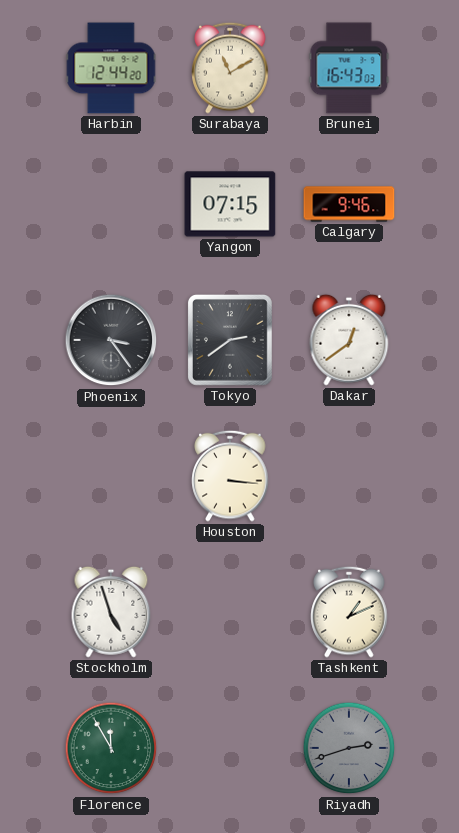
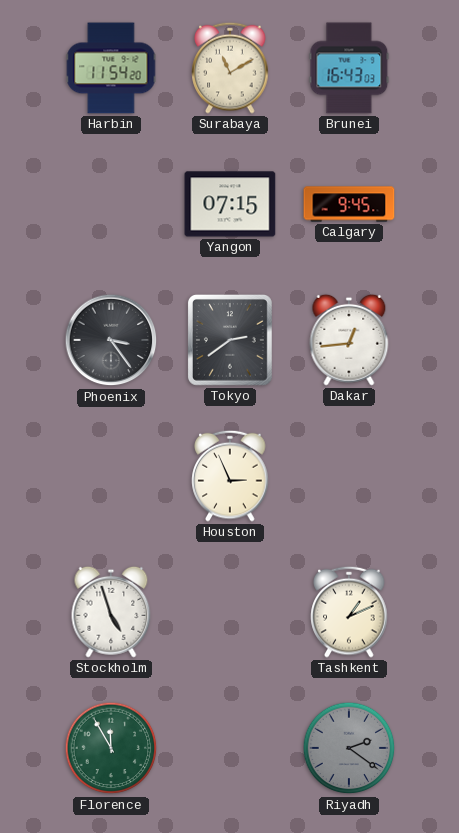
Harbin: 12:44 -> 11:54 (111, 68)
Calgary: 9:46 -> 9:45 (349, 204)
Dakar: 12:39 -> 12:44 (349, 340)
Houston: 3:16 -> 2:56 (230, 476)
Riyadh: 2:42 -> 2:21 (349, 748)
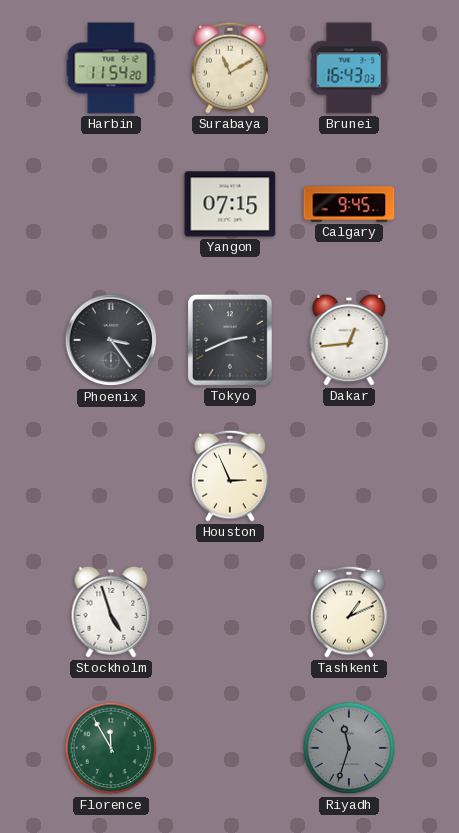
Tokyo: 2:39 -> 2:41 (230, 340)
Riyadh: 2:21 -> 11:33 (349, 748)
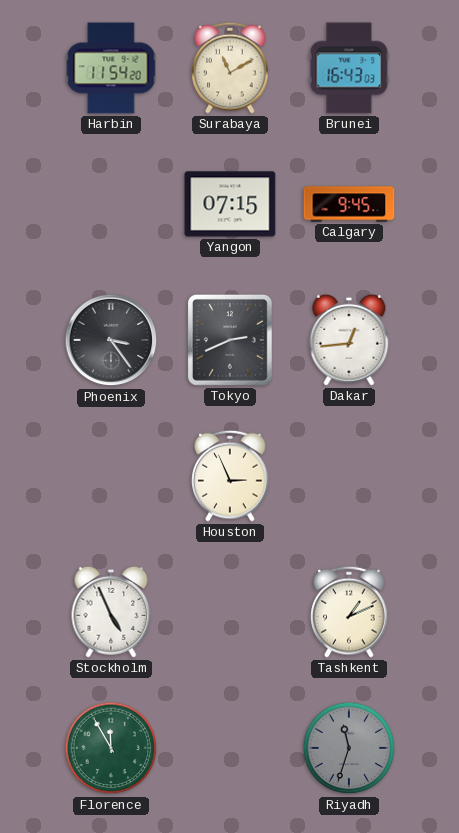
Stockholm: 4:57 -> 4:56 (111, 612)
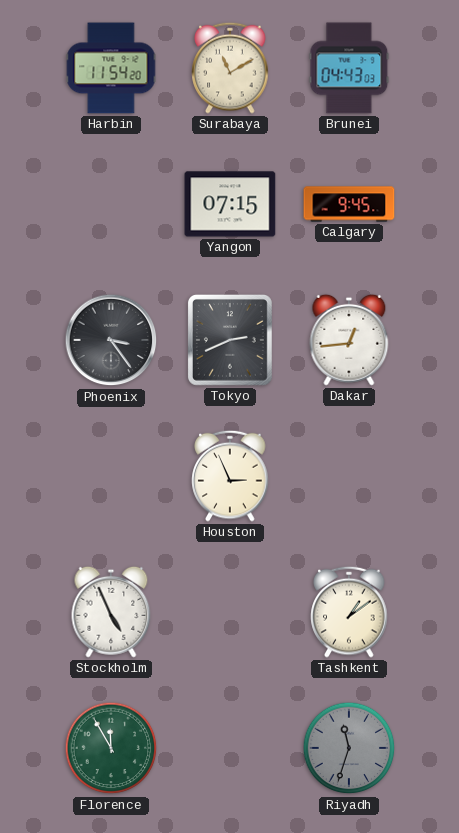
Brunei: 16:43 -> 04:43 (349, 68)
Tashkent: 1:11 -> 1:09 (349, 612)
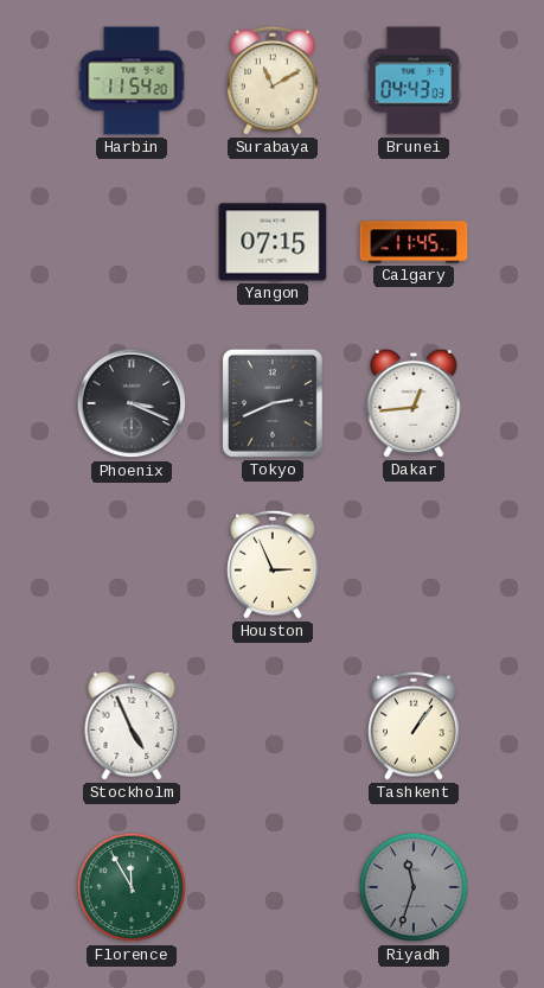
Calgary: 9:45 -> 11:45 (414, 242)
Phoenix: 3:24 -> 3:19 (132, 403)
Tashkent: 1:09 -> 1:06 (414, 726)
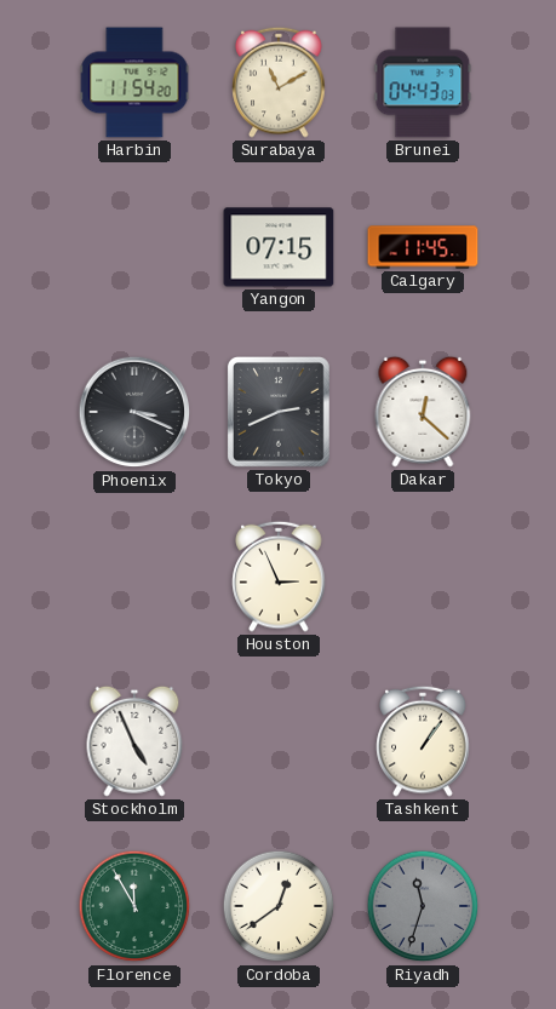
Dakar: 12:44 -> 12:22 (423, 412)
Cordoba: none -> 12:39 (279, 906)
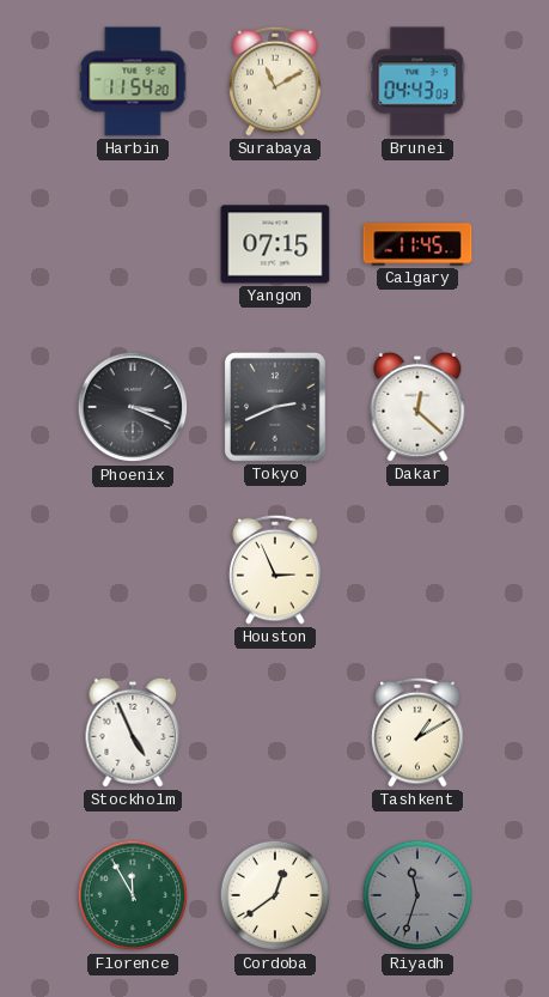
Tashkent: 1:06 -> 1:10 (417, 732)
